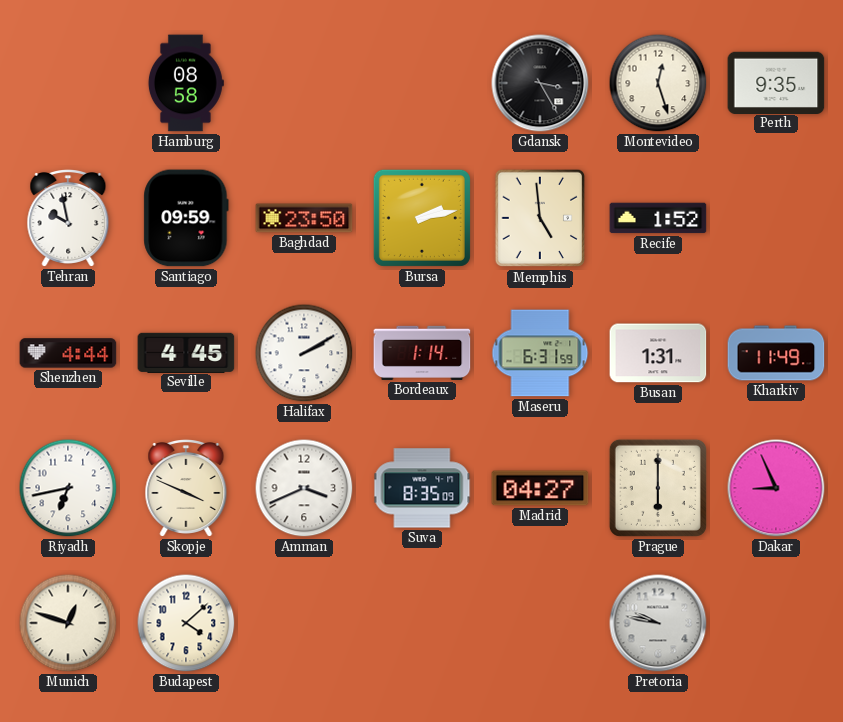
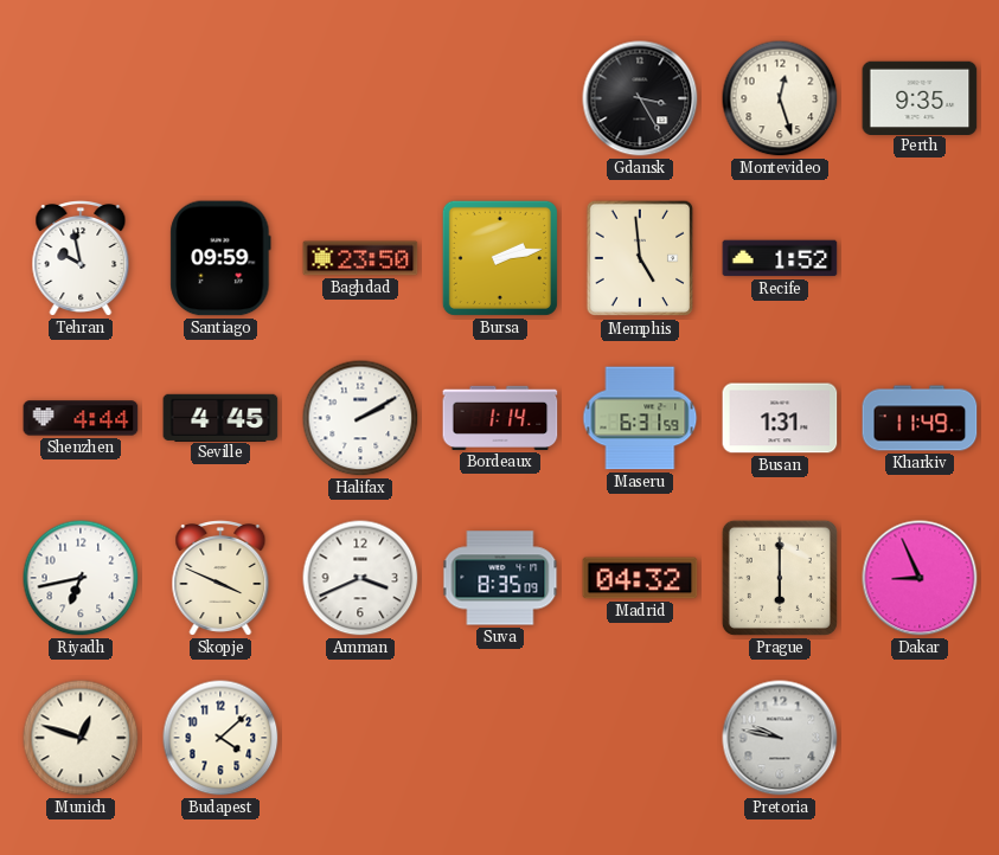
Hamburg: 08:58 -> none (186, 83)
Madrid: 04:27 -> 04:32 (640, 578)
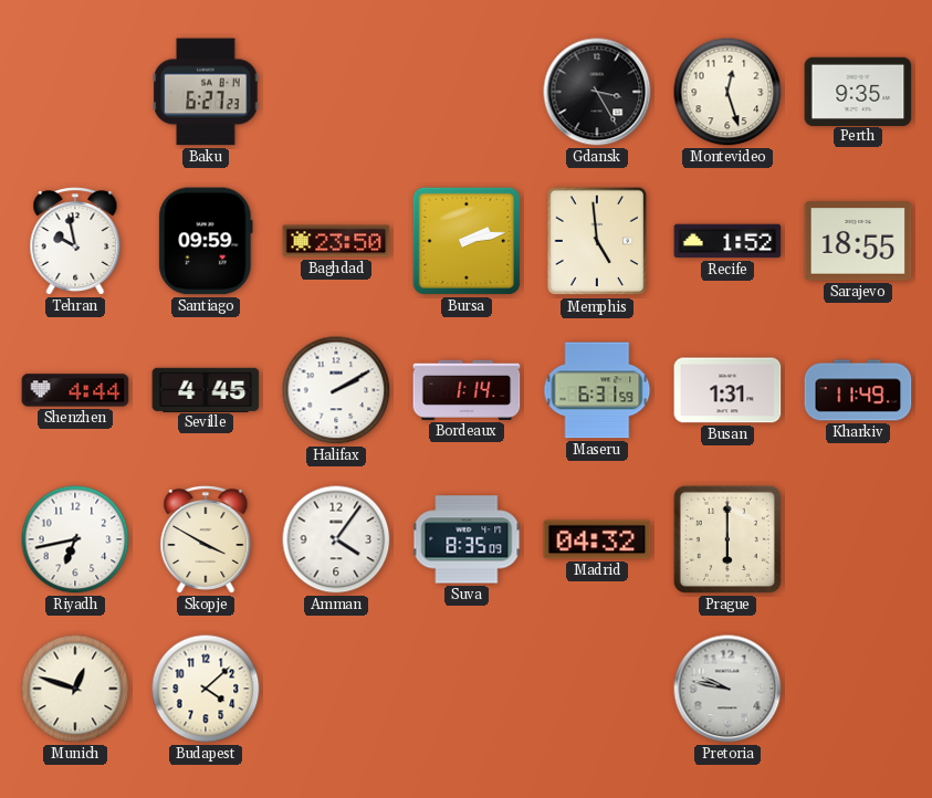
Baku: none -> 6:27 (206, 92)
Sarajevo: none -> 18:55 (858, 241)
Skopje: 3:49 -> 3:50 (206, 540)
Amman: 3:41 -> 4:06 (336, 539)
Dakar: 8:56 -> none (920, 578)
